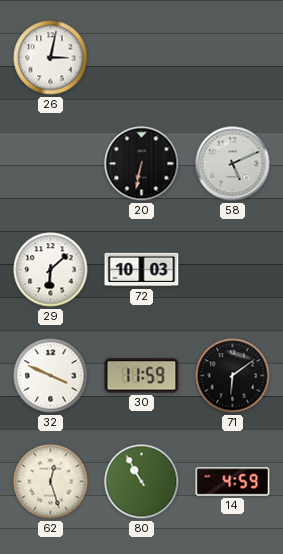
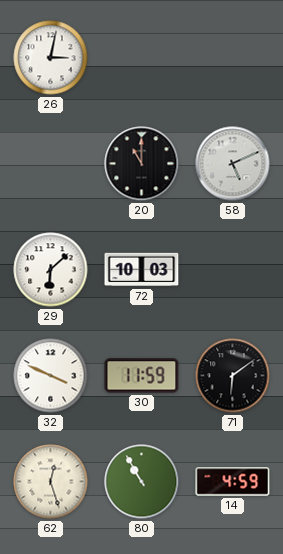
20: 6:32 -> 11:00 (142, 164)
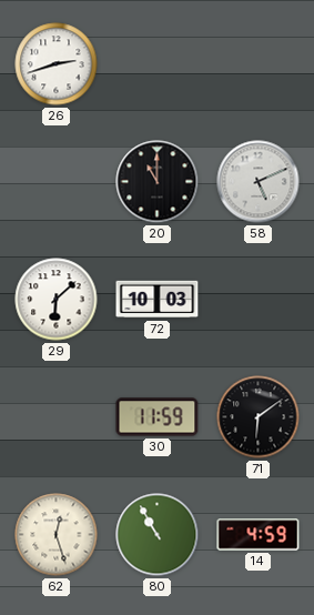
26: 3:02 -> 2:42 (57, 64)
32: 3:49 -> none (51, 376)
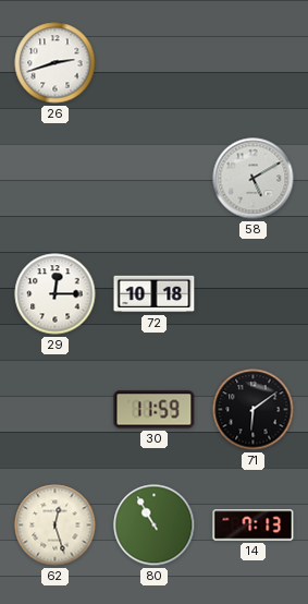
20: 11:00 -> none (158, 182)
58: 5:11 -> 5:10 (254, 179)
29: 6:08 -> 12:15 (56, 294)
72: 10:03 -> 10:18 (155, 294)
14: 4:59 -> 7:13 (254, 526)
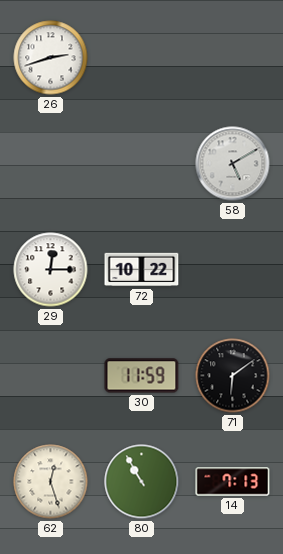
72: 10:18 -> 10:22 (142, 270)
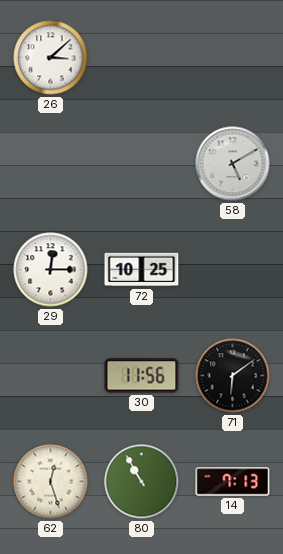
26: 2:42 -> 3:08 (51, 58)
72: 10:22 -> 10:25 (142, 270)
30: 11:59 -> 11:56 (142, 376)
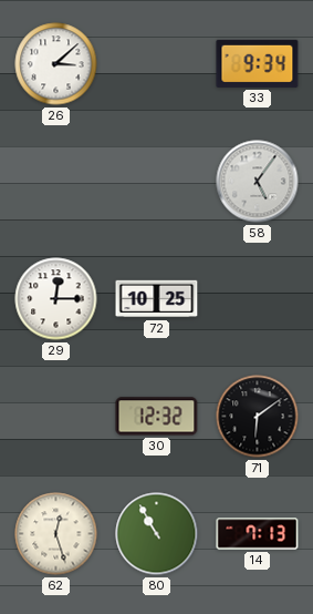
33: none -> 9:34 (258, 63)
58: 5:10 -> 5:06 (258, 182)
30: 11:56 -> 12:32 (157, 417)
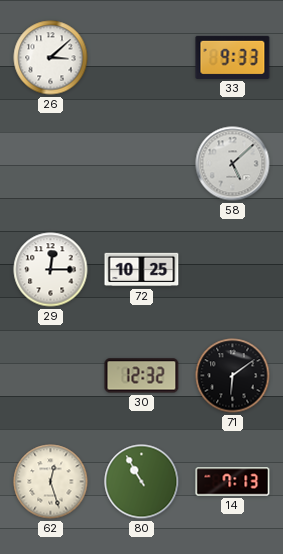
33: 9:34 -> 9:33 (233, 57)
58: 5:06 -> 5:08 (233, 164)
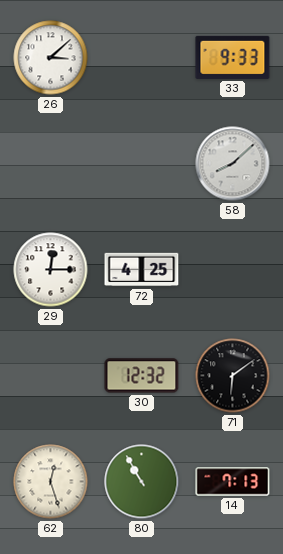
58: 5:08 -> 8:08 (233, 164)
72: 10:25 -> 4:25 (142, 270)
